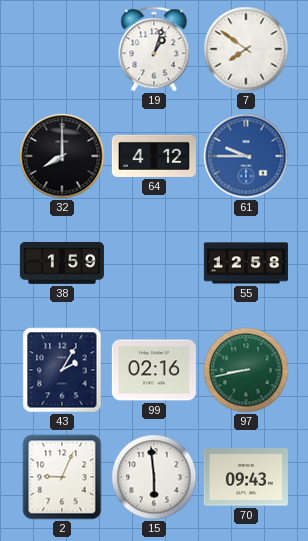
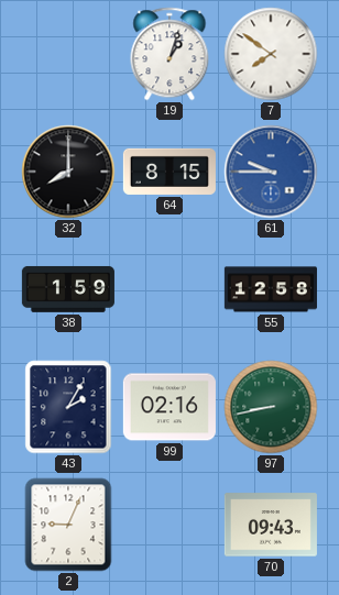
64: 4:12 -> 8:15 (169, 172)
15: 5:59 -> none (154, 477)
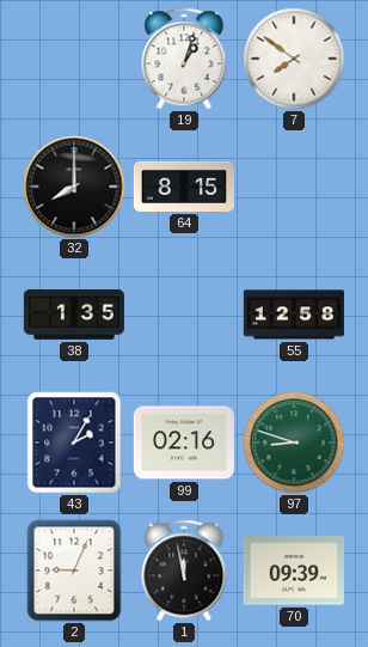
61: 9:45 -> none (271, 172)
38: 1:59 -> 1:35 (74, 315)
97: 8:43 -> 8:48 (294, 442)
1: none -> 11:58 (184, 570)
70: 09:43 -> 09:39 (294, 570)
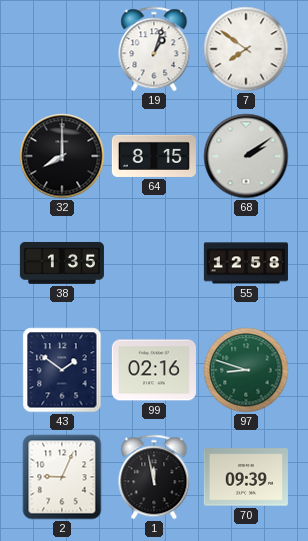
68: none -> 2:09 (246, 156)
43: 2:05 -> 1:51 (62, 370)
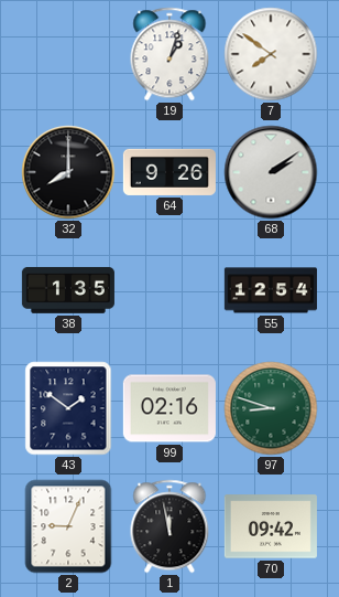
64: 8:15 -> 9:26 (169, 172)
55: 12:58 -> 12:54 (271, 290)
70: 09:39 -> 09:42 (271, 526)
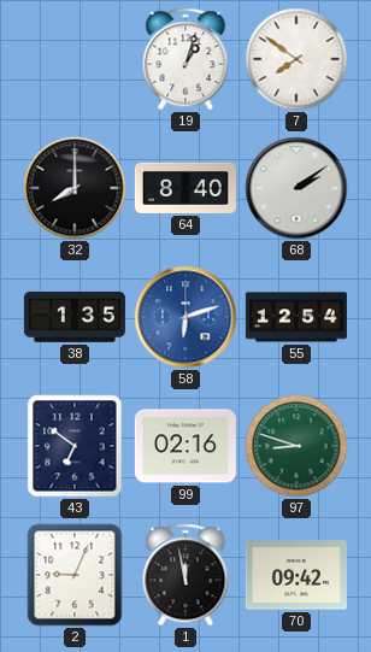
64: 9:26 -> 8:40 (185, 188)
58: none -> 6:12 (185, 317)
43: 1:51 -> 6:51 (75, 446)
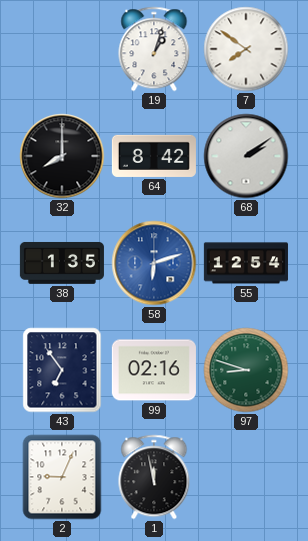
64: 8:40 -> 8:42 (154, 156)
43: 6:51 -> 6:54 (62, 370)
70: 09:42 -> none (296, 575)
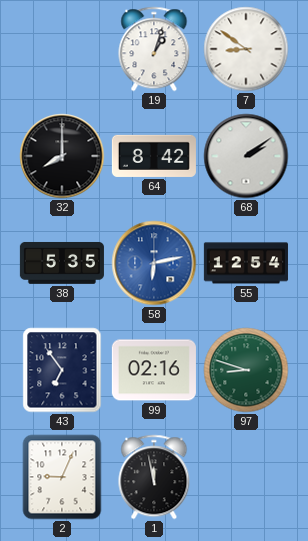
7: 7:51 -> 8:51 (246, 49)
38: 1:35 -> 5:35 (62, 263)
58: 6:12 -> 6:13 (154, 263)
